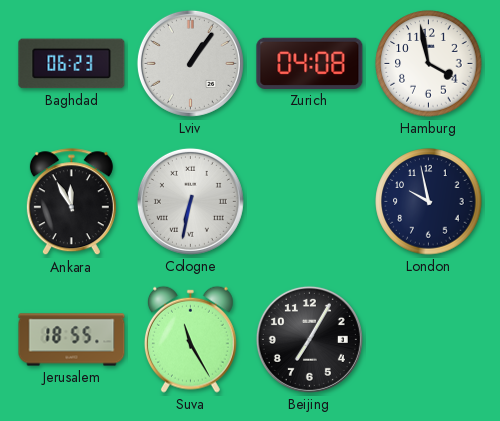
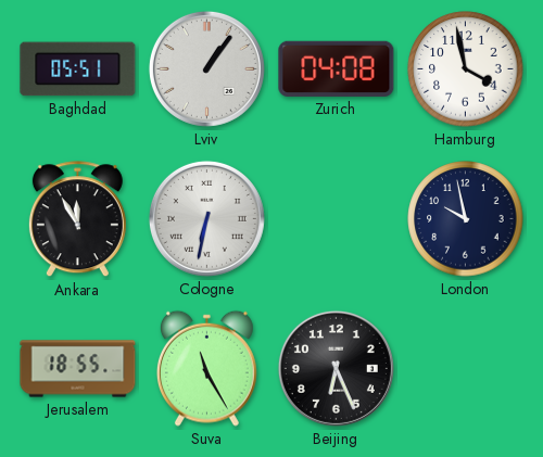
Baghdad: 06:23 -> 05:51 (78, 69)
Beijing: 7:05 -> 6:26 (336, 368)
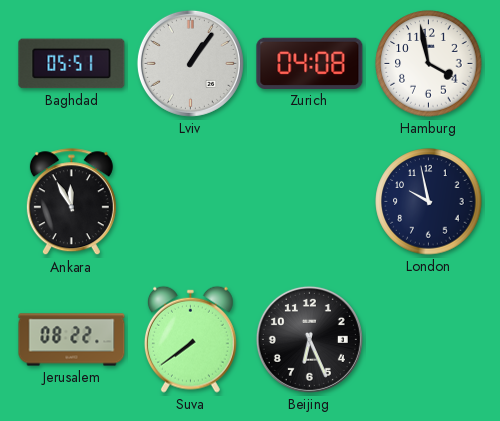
Cologne: 6:32 -> none (206, 218)
Jerusalem: 18:55 -> 08:22 (72, 340)
Suva: 11:25 -> 7:39 (190, 339)
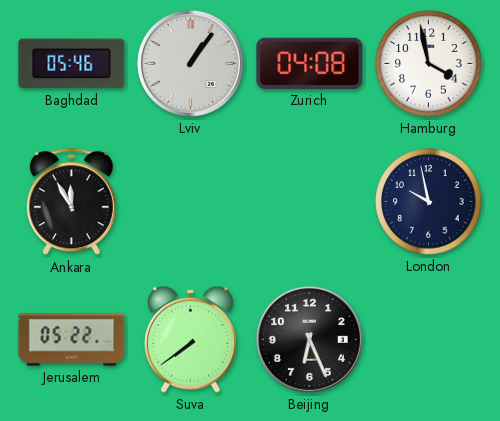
Baghdad: 05:51 -> 05:46 (72, 64)
Jerusalem: 08:22 -> 05:22 (72, 340)
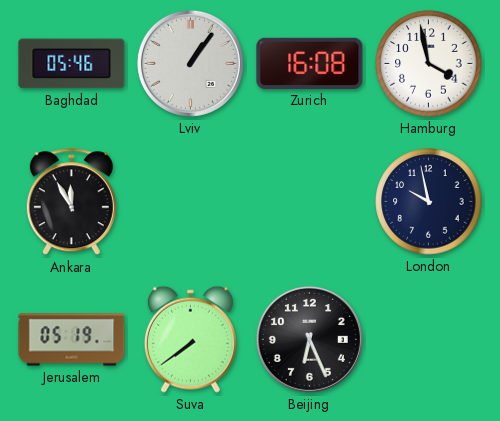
Zurich: 04:08 -> 16:08 (310, 63)
Jerusalem: 05:22 -> 05:19 (72, 340)
